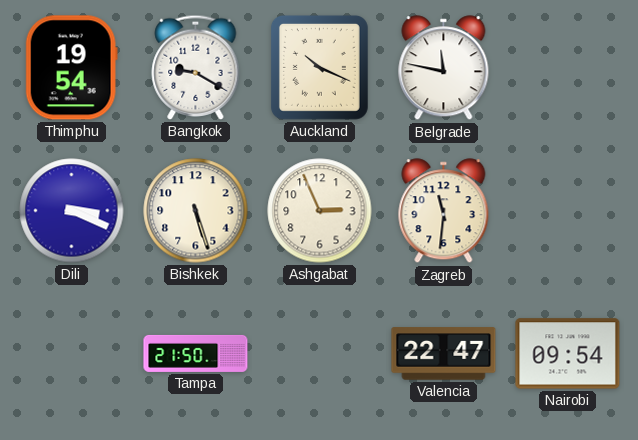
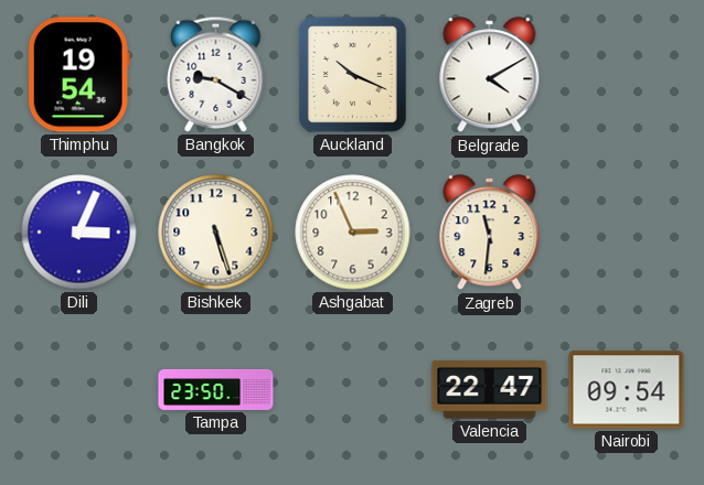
Belgrade: 11:47 -> 4:10 (490, 75)
Dili: 3:19 -> 3:04 (79, 233)
Tampa: 21:50 -> 23:50 (216, 389)
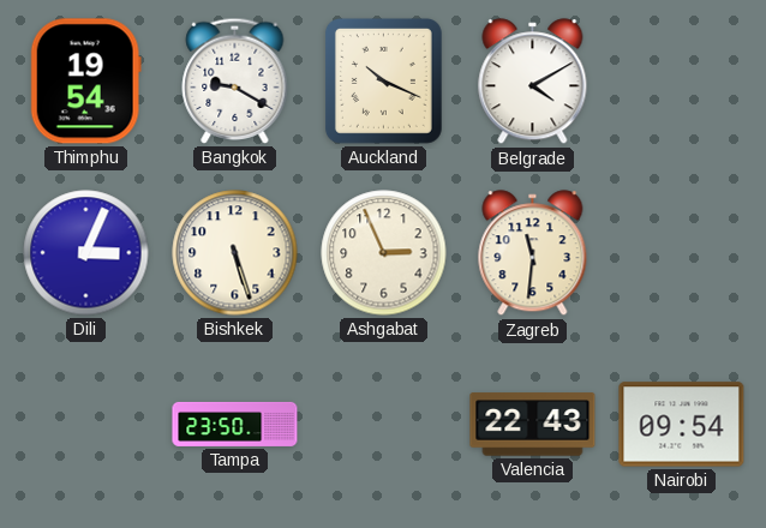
Valencia: 22:47 -> 22:43 (533, 425)
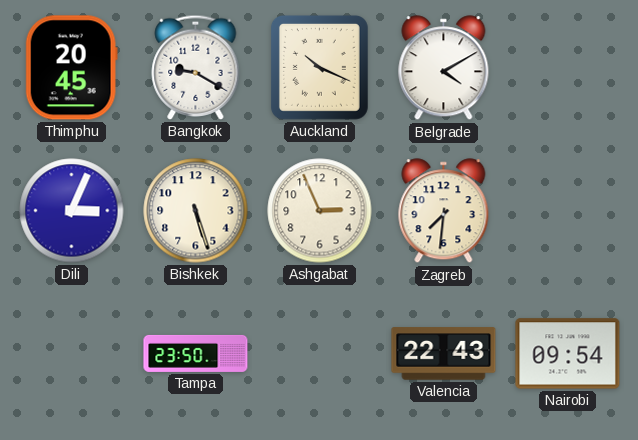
Thimphu: 19:54 -> 20:45 (71, 68)
Zagreb: 11:31 -> 7:31 (444, 211)
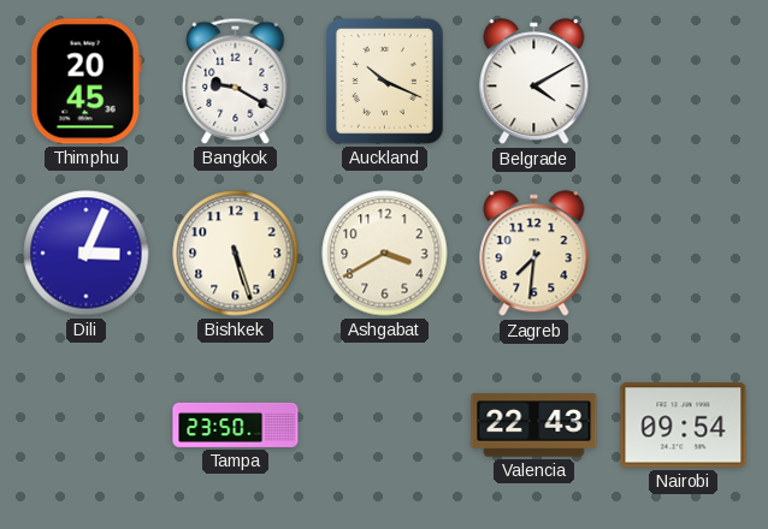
Ashgabat: 2:56 -> 3:40 (385, 254)
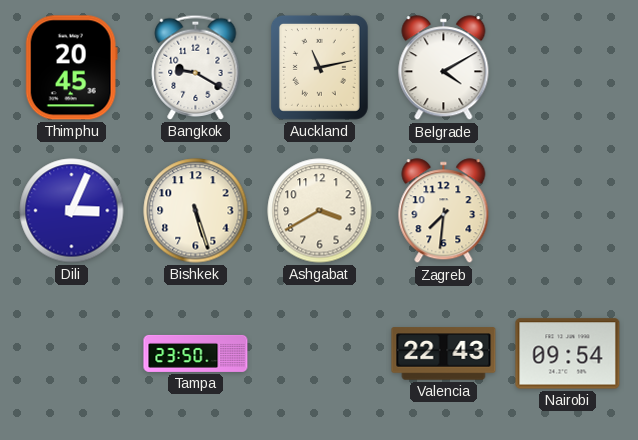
Auckland: 10:19 -> 11:13 (319, 67)
